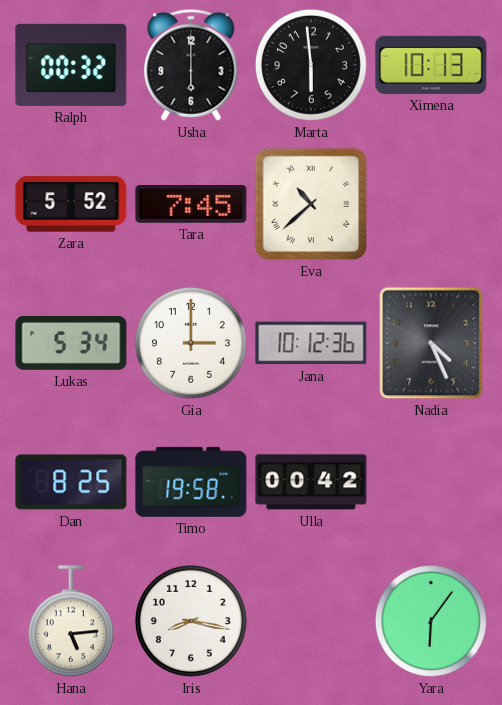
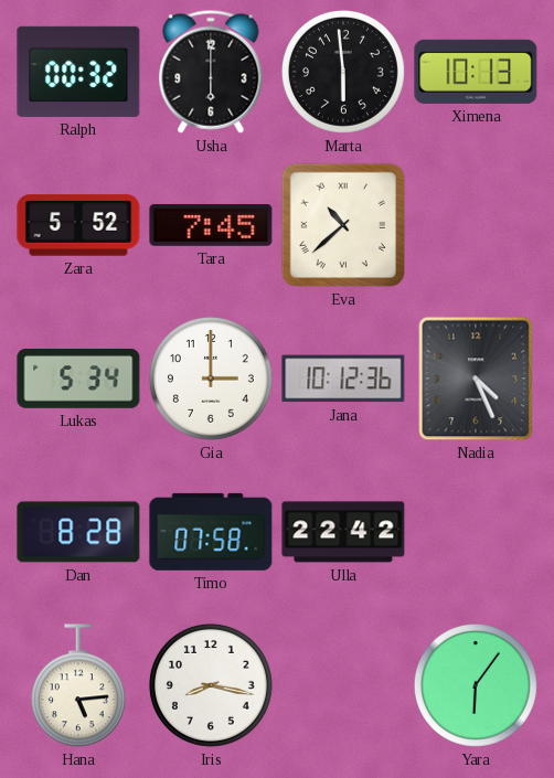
Dan: 8:25 -> 8:28 (78, 532)
Timo: 19:58 -> 07:58 (211, 532)
Ulla: 00:42 -> 22:42 (343, 532)
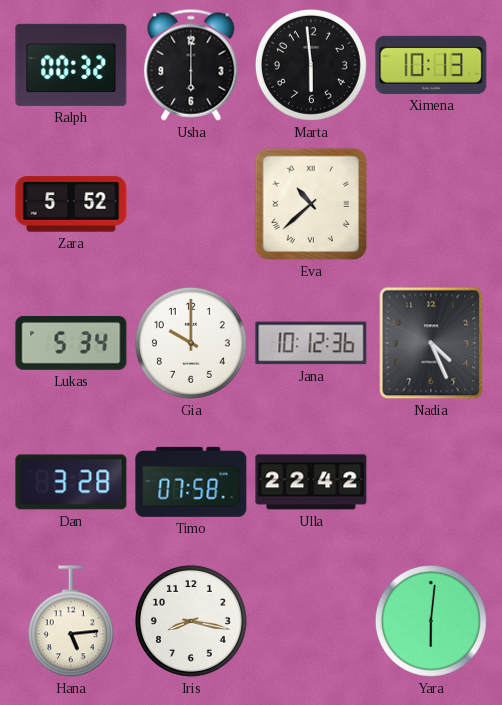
Tara: 7:45 -> none (211, 225)
Gia: 3:00 -> 10:00 (191, 343)
Dan: 8:28 -> 3:28 (71, 482)
Yara: 6:06 -> 6:01 (431, 621)
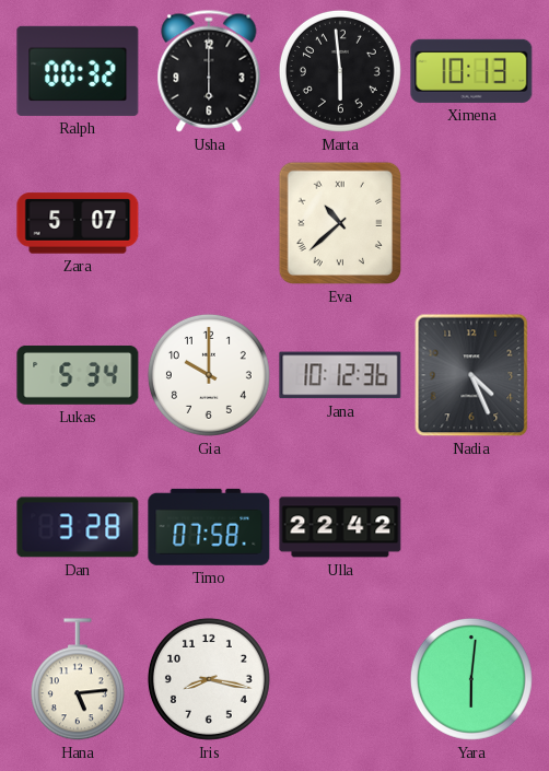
Zara: 5:52 -> 5:07 (78, 223)
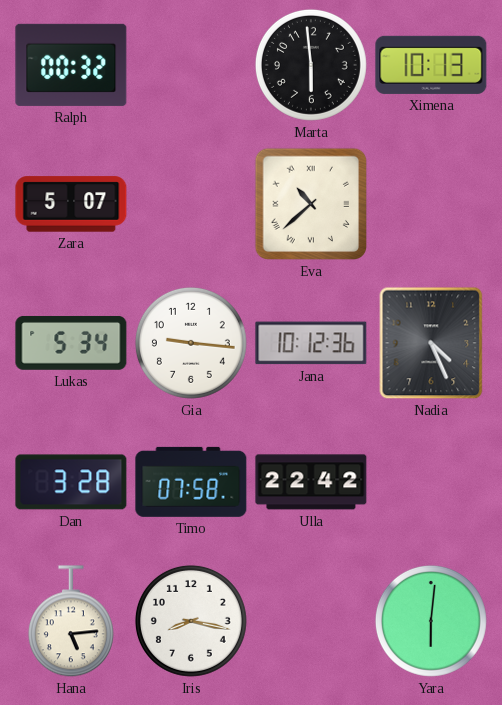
Usha: 6:00 -> none (209, 71)
Gia: 10:00 -> 9:16 (191, 343)
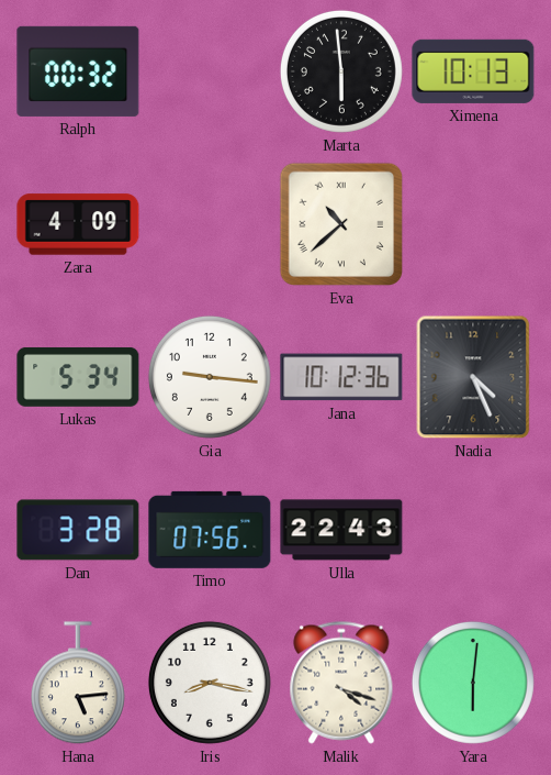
Zara: 5:07 -> 4:09 (78, 224)
Timo: 07:58 -> 07:56 (210, 530)
Ulla: 22:42 -> 22:43 (341, 530)
Malik: none -> 4:18 (341, 683)
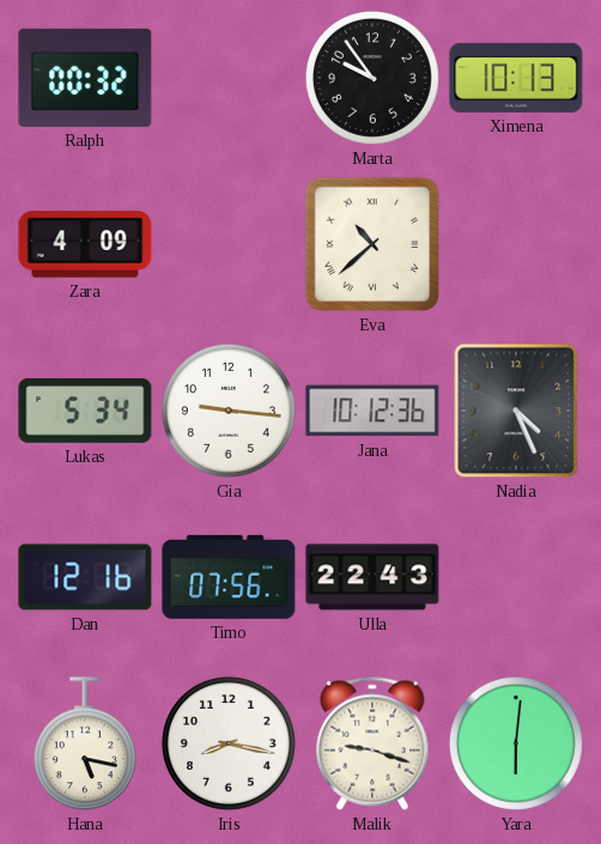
Marta: 5:59 -> 9:54 (372, 78)
Dan: 3:28 -> 12:16 (85, 577)
Hana: 5:14 -> 5:17 (85, 745)
Malik: 4:18 -> 9:18 (372, 743)
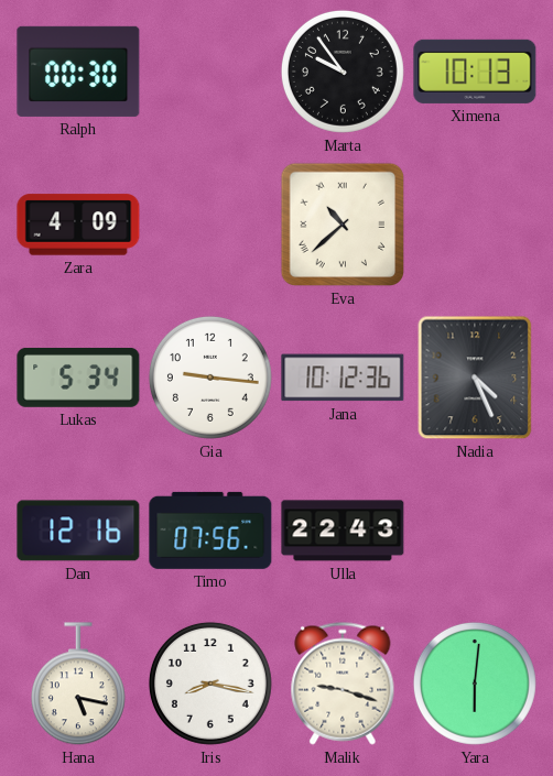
Ralph: 00:32 -> 00:30 (78, 72)
